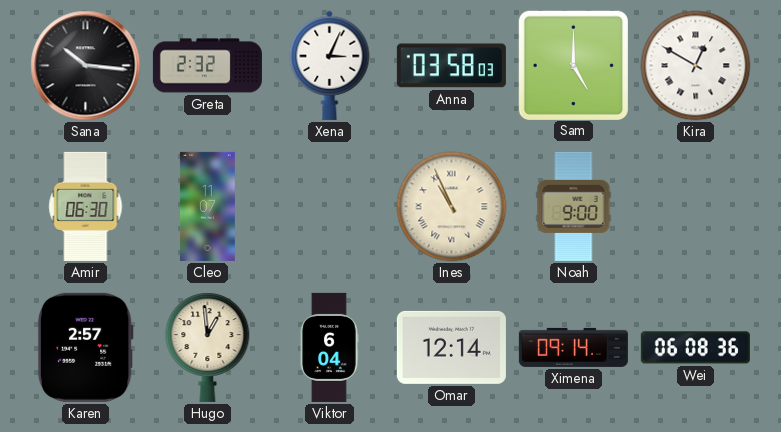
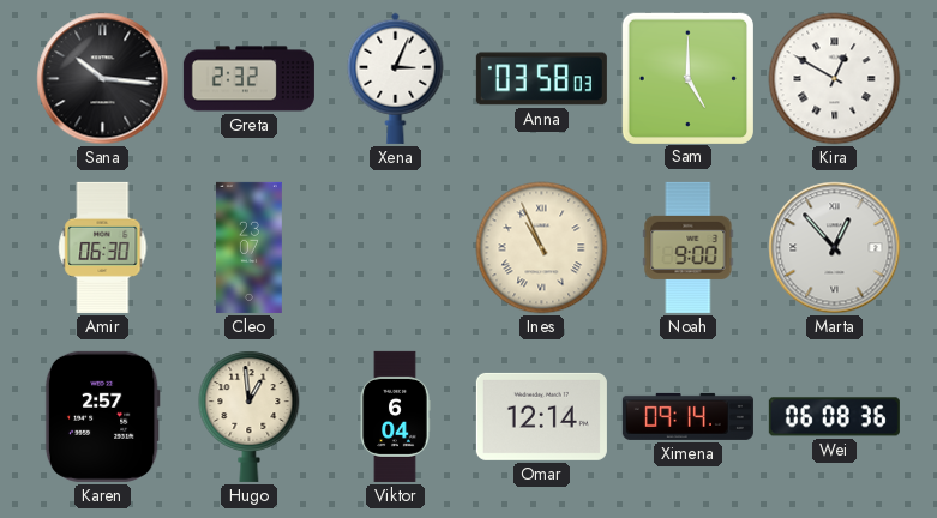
Cleo: 11:07 -> 23:07 (248, 247)
Marta: none -> 12:53 (835, 248)
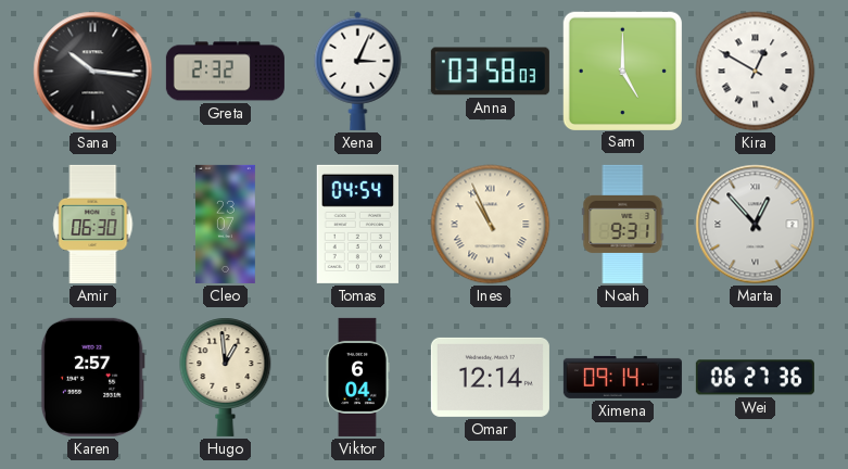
Tomas: none -> 04:54 (357, 224)
Noah: 9:00 -> 9:31 (623, 224)
Wei: 06:08 -> 06:27 (755, 378)
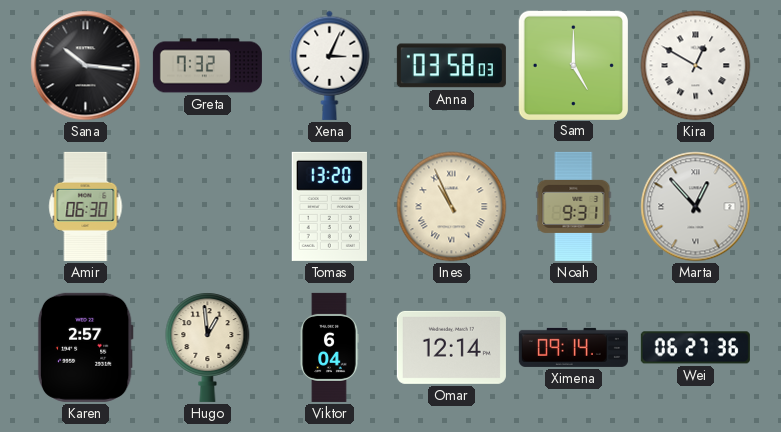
Greta: 2:32 -> 7:32 (207, 66)
Cleo: 23:07 -> none (225, 224)
Tomas: 04:54 -> 13:20 (329, 206)
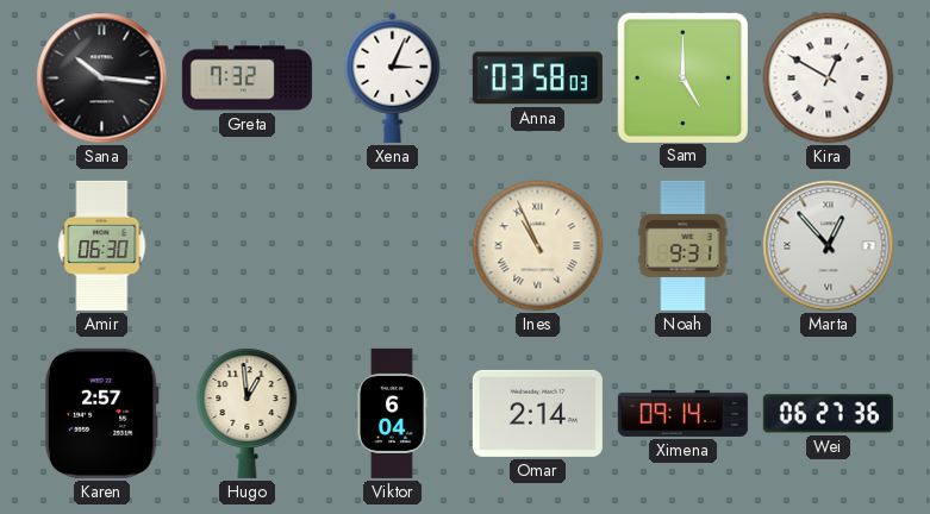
Tomas: 13:20 -> none (329, 206)
Omar: 12:14 -> 2:14 (537, 413)
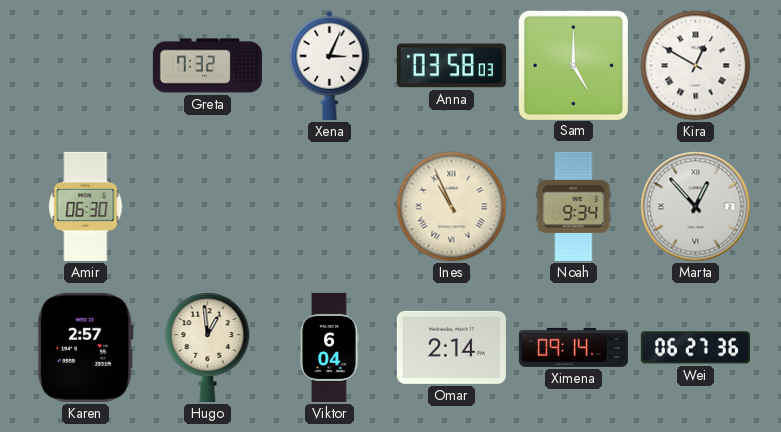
Sana: 10:16 -> none (102, 79)
Noah: 9:31 -> 9:34 (574, 206)
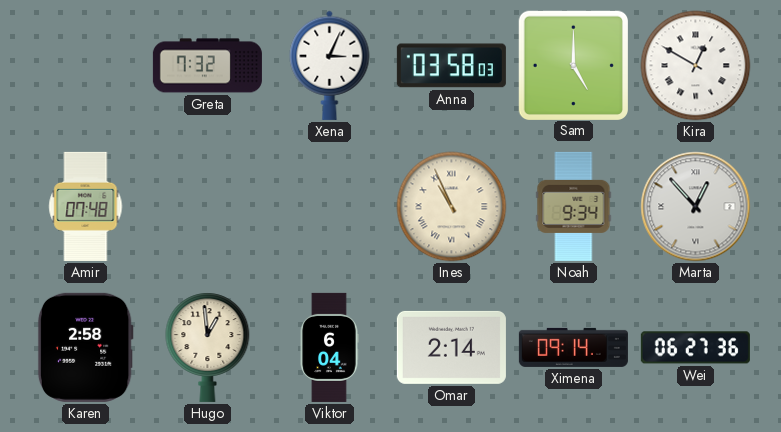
Amir: 06:30 -> 07:48 (86, 206)
Karen: 2:57 -> 2:58 (85, 347)
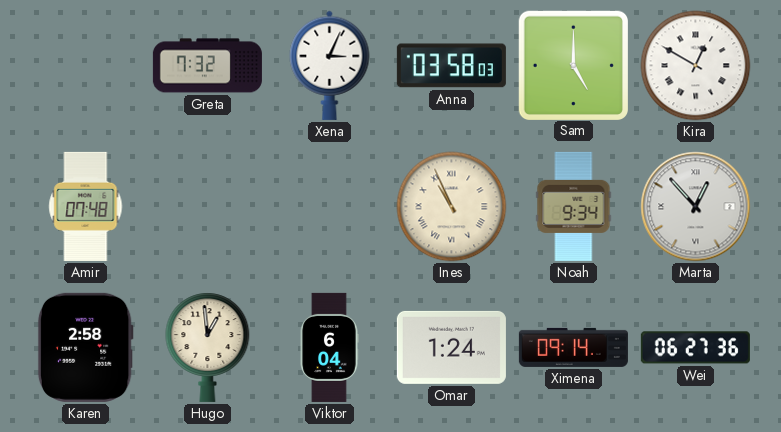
Omar: 2:14 -> 1:24 (451, 347)
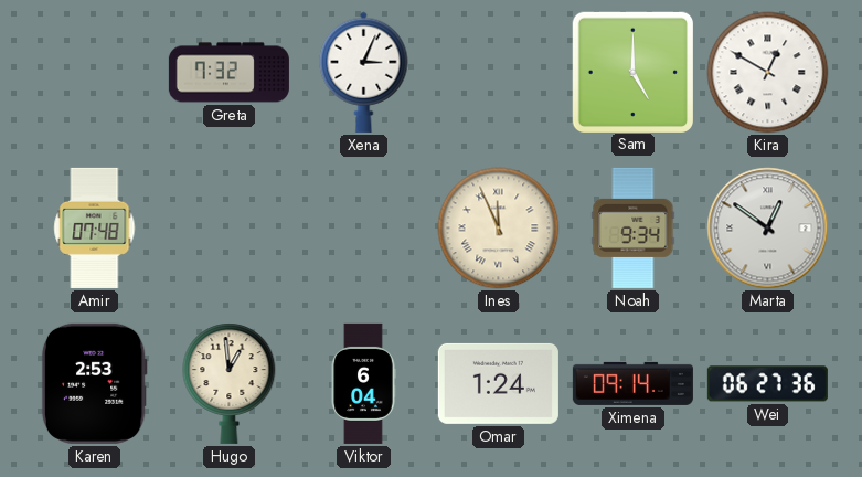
Anna: 03:58 -> none (451, 66)
Ines: 10:56 -> 11:56 (499, 229)
Marta: 12:53 -> 12:51 (768, 229)
Karen: 2:58 -> 2:53 (94, 383)
